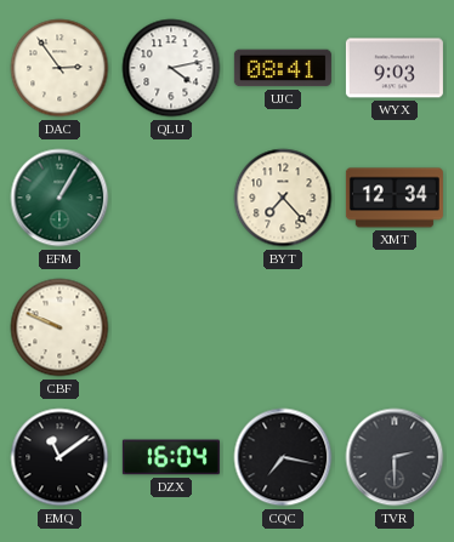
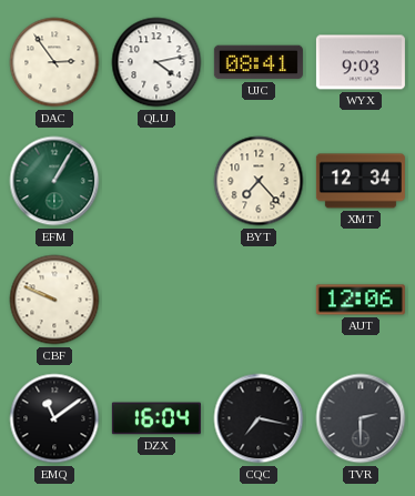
AUT: none -> 12:06 (361, 300)
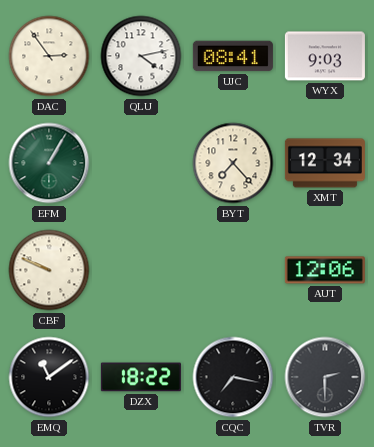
DZX: 16:04 -> 18:22 (141, 377)
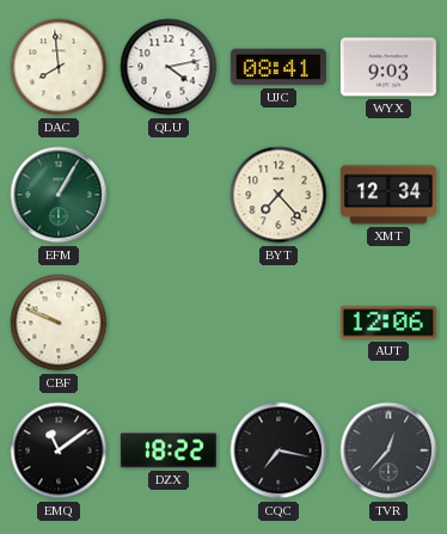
DAC: 2:54 -> 7:59 (59, 67)
TVR: 2:30 -> 12:37 (388, 450)
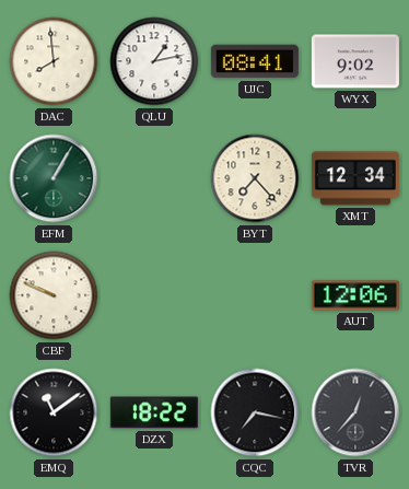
QLU: 4:13 -> 1:13 (154, 61)
WYX: 9:03 -> 9:02 (355, 61)
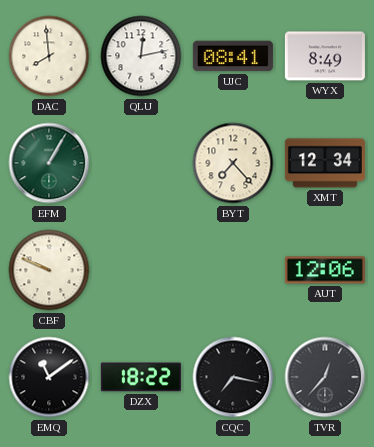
QLU: 1:13 -> 12:13 (141, 56)
WYX: 9:02 -> 8:49 (325, 56)
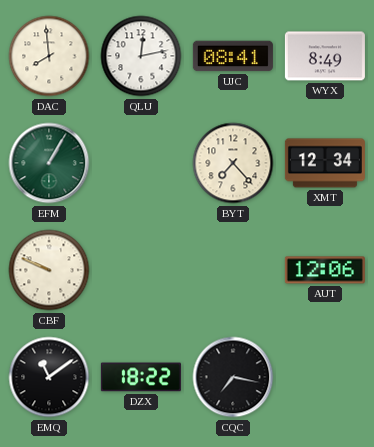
TVR: 12:37 -> none (325, 377)
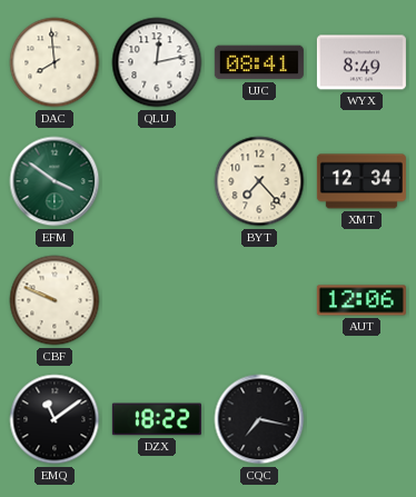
EFM: 1:05 -> 3:51 (55, 181)
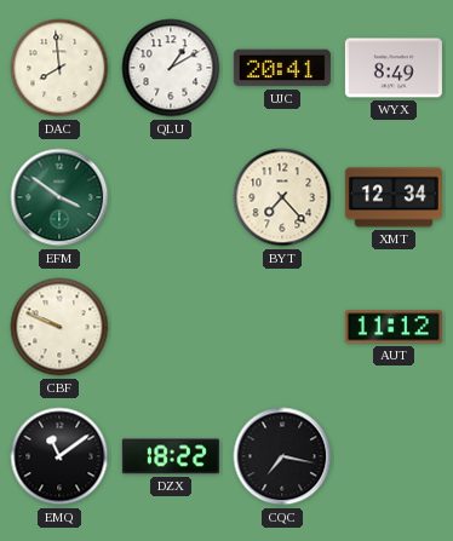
QLU: 12:13 -> 1:10 (171, 68)
UJC: 08:41 -> 20:41 (282, 68)
AUT: 12:06 -> 11:12 (394, 327)
